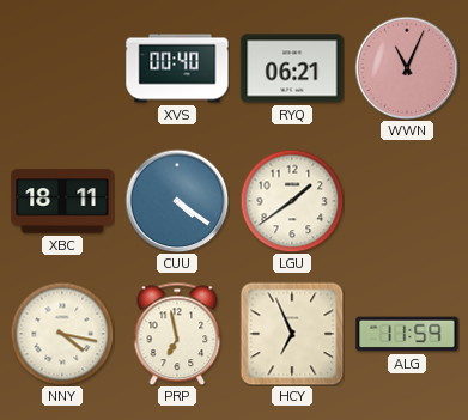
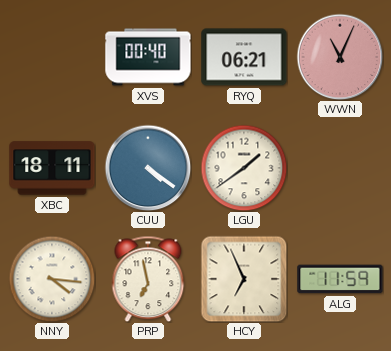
NNY: 4:17 -> 4:16 (52, 279)
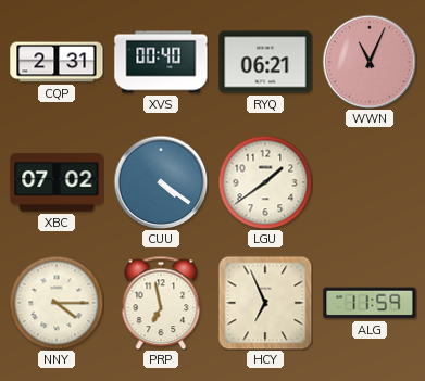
CQP: none -> 2:31 (57, 62)
XBC: 18:11 -> 07:02 (57, 182)
NNY: 4:16 -> 4:15 (57, 303)
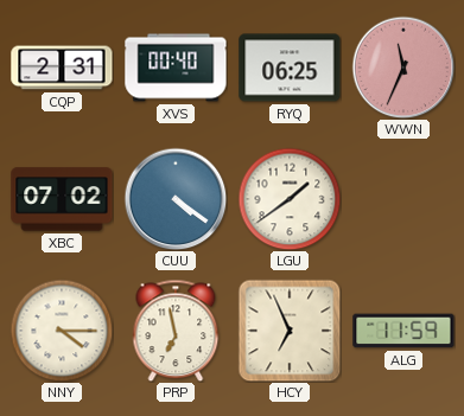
RYQ: 06:21 -> 06:25 (290, 68)
WWN: 11:04 -> 11:34 (403, 68)
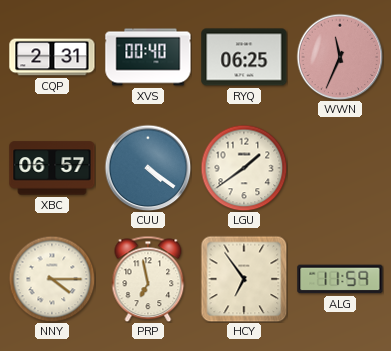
XBC: 07:02 -> 06:57 (52, 168)
HCY: 6:56 -> 6:54 (244, 279)
